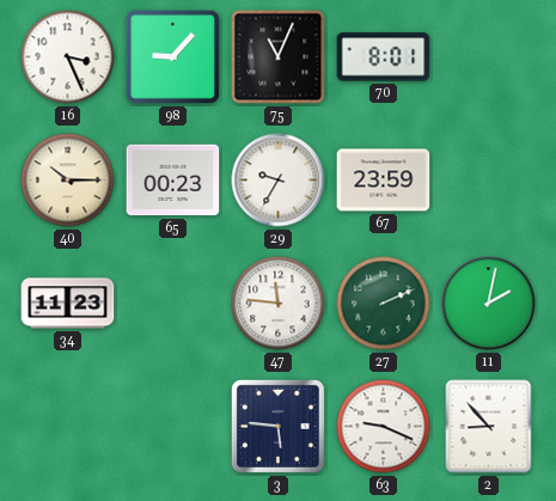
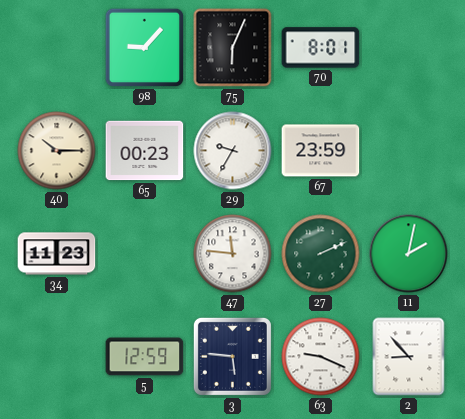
16: 3:26 -> none (68, 57)
75: 11:04 -> 6:04 (233, 48)
5: none -> 12:59 (145, 357)
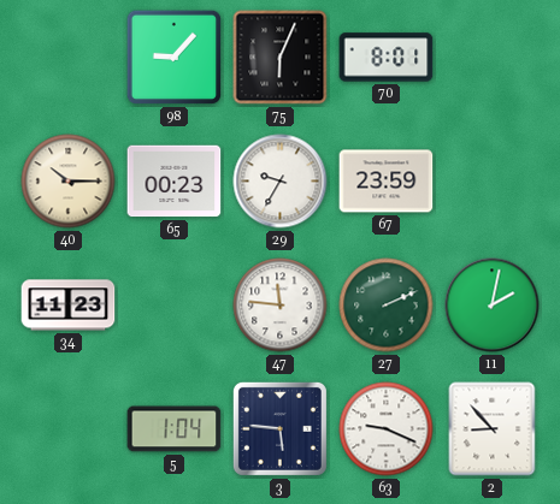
5: 12:59 -> 1:04 (175, 429)
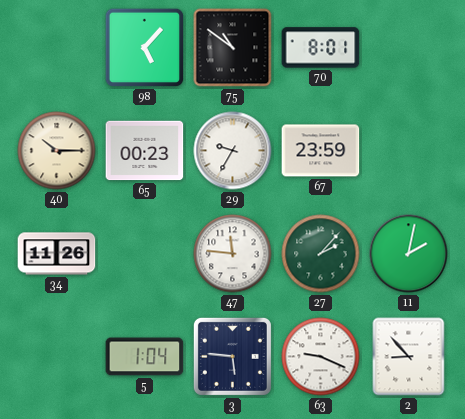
98: 9:07 -> 5:07 (145, 48)
75: 6:04 -> 10:51 (233, 48)
34: 11:23 -> 11:26 (57, 254)
27: 2:11 -> 2:07 (321, 254)
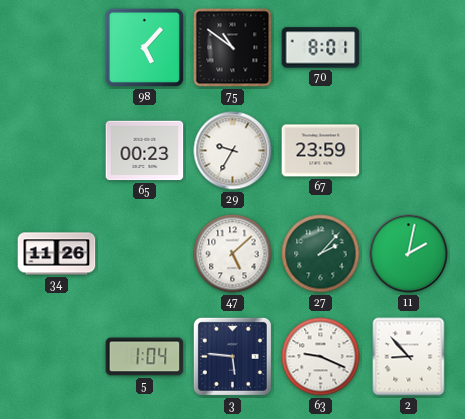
40: 10:15 -> none (57, 151)
47: 11:46 -> 5:08 (233, 254)
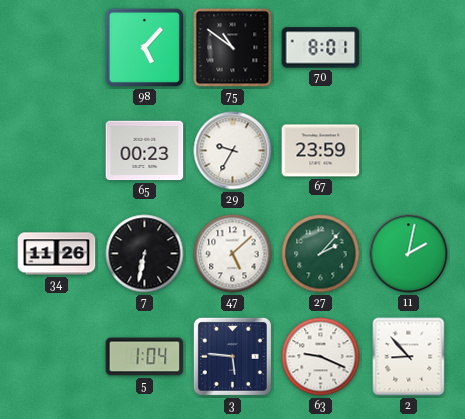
7: none -> 6:32 (145, 254)
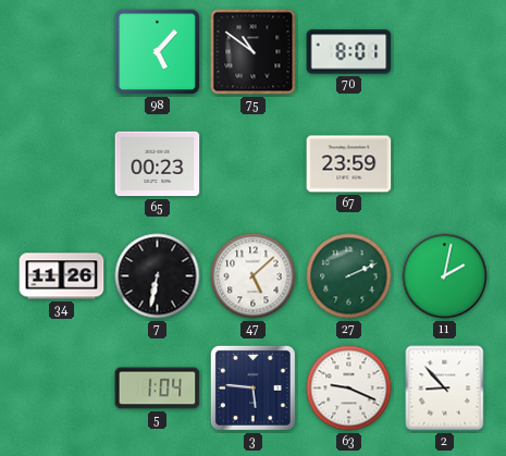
29: 9:35 -> none (233, 151)
27: 2:07 -> 2:11 (349, 276)
